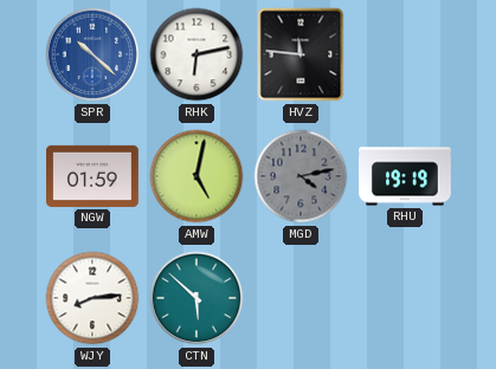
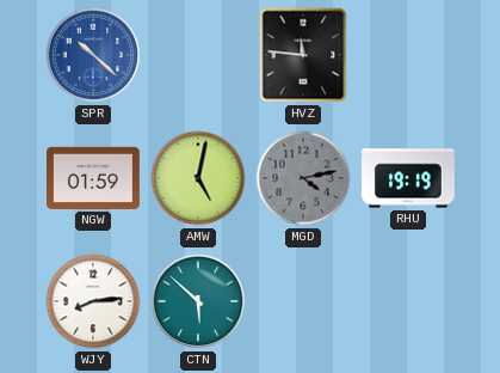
RHK: 6:13 -> none (197, 54)
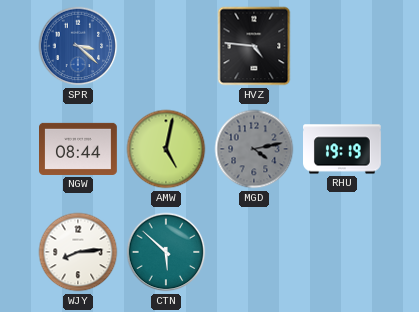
SPR: 10:22 -> 3:22 (78, 46)
HVZ: 11:46 -> 4:46 (254, 46)
NGW: 01:59 -> 08:44 (79, 149)
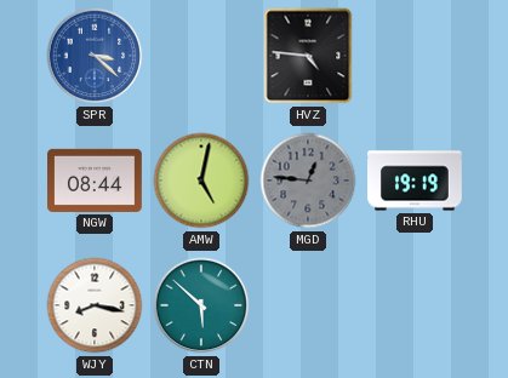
MGD: 4:13 -> 12:46 (308, 181)
WJY: 8:14 -> 8:17 (95, 305)
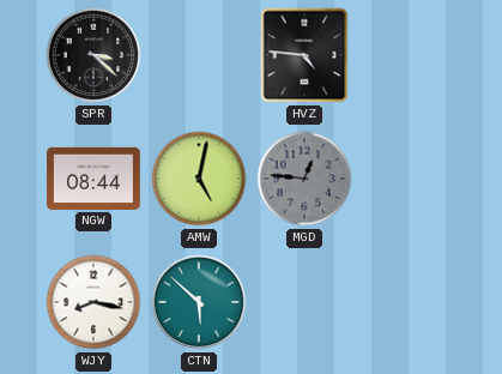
SPR dial: blue -> black (93, 55)
RHU: 19:19 -> none (416, 181)
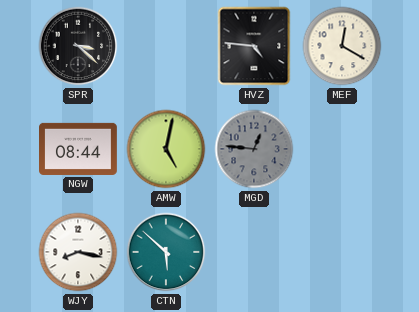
MEF: none -> 12:20 (342, 46)
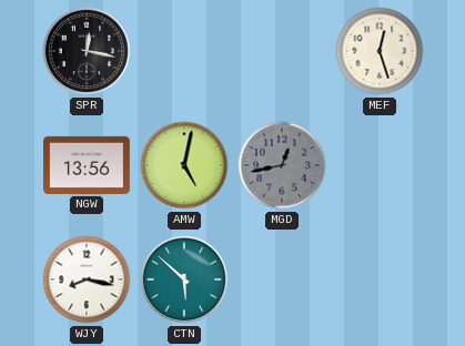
SPR: 3:22 -> 12:17 (87, 51)
HVZ: 4:46 -> none (254, 46)
MEF: 12:20 -> 12:27 (380, 51)
NGW: 08:44 -> 13:56 (88, 165)
MGD: 12:46 -> 12:43 (282, 165)
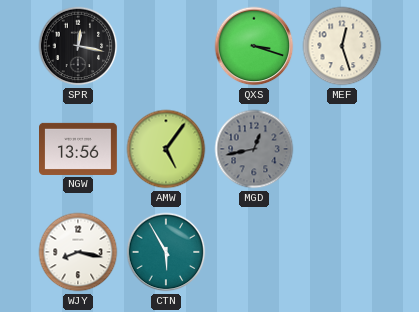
QXS: none -> 3:18 (254, 46)
AMW: 5:02 -> 5:06 (166, 149)
CTN: 5:52 -> 5:55 (166, 252)
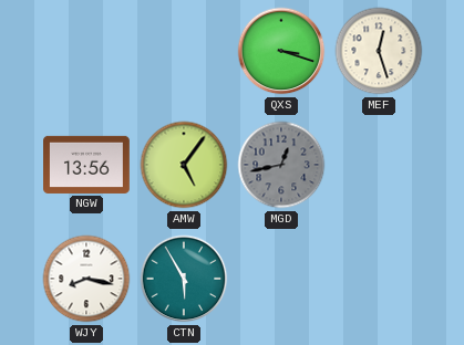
SPR: 12:17 -> none (78, 46)
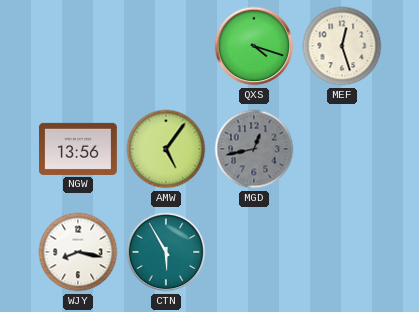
QXS: 3:18 -> 4:18 (254, 46)
